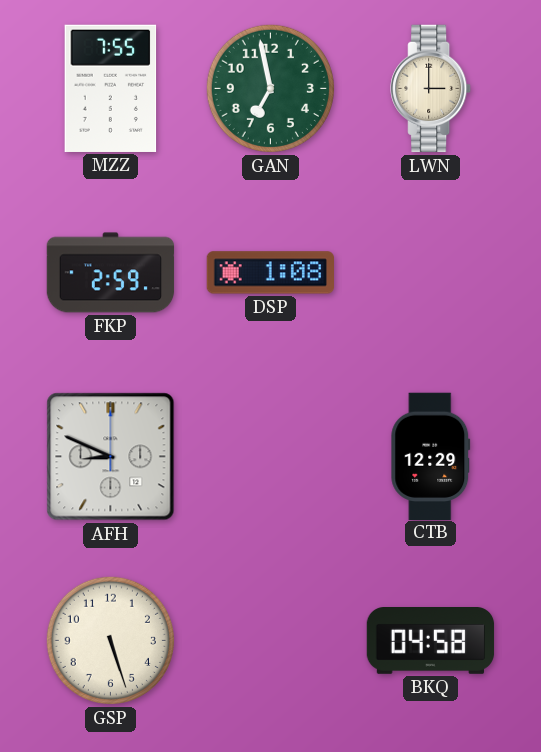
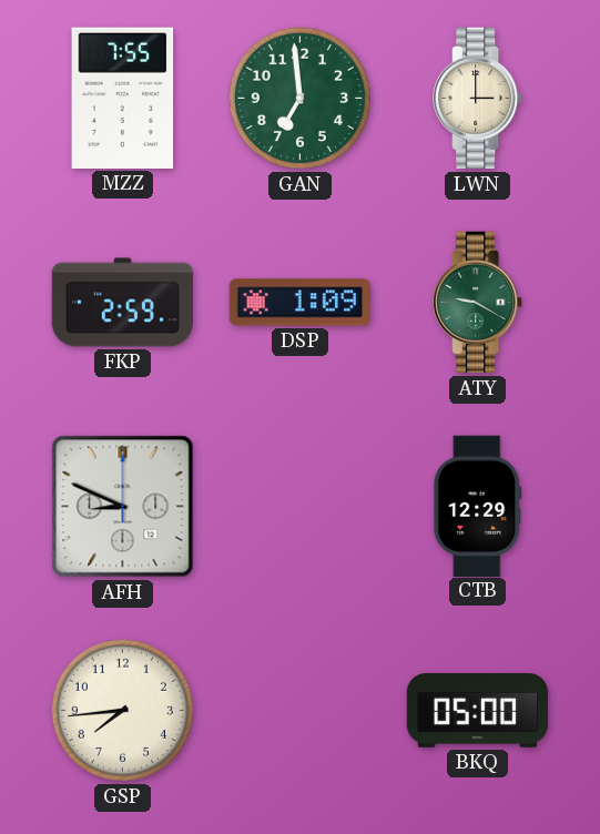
GAN: 6:58 -> 6:59 (299, 98)
DSP: 1:08 -> 1:09 (299, 303)
ATY: none -> 9:20 (478, 303)
GSP: 5:27 -> 7:44 (122, 710)
BKQ: 04:58 -> 05:00 (478, 711)
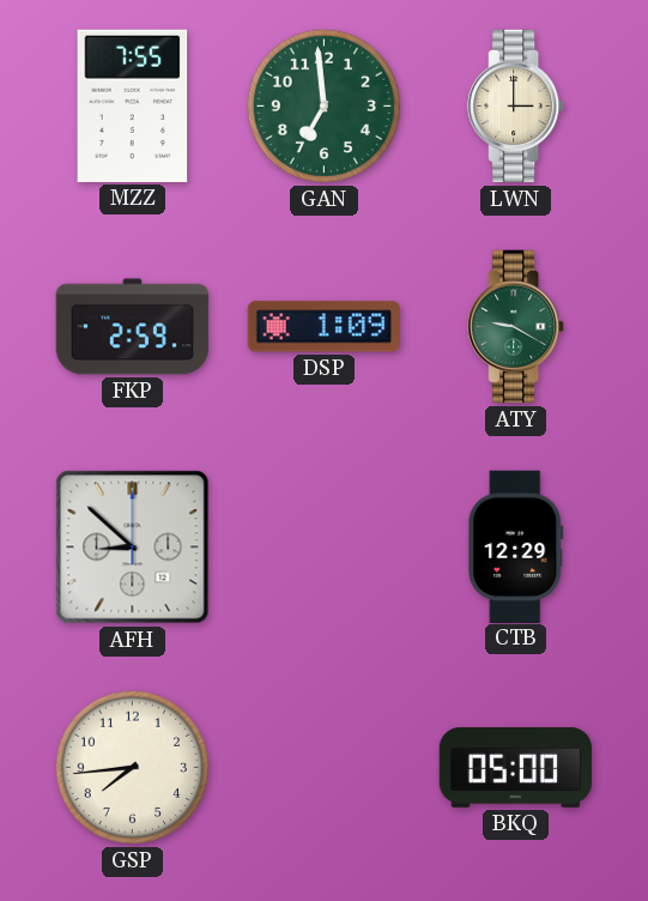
AFH: 8:49 -> 8:52 (133, 548)
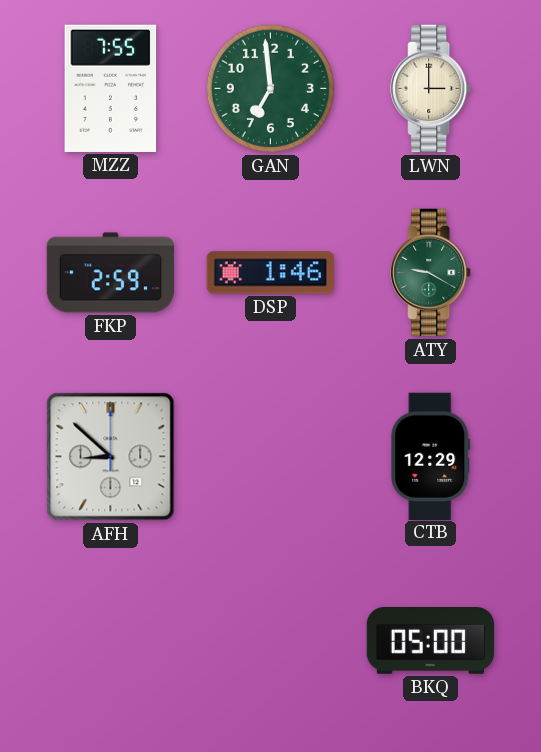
DSP: 1:09 -> 1:46 (270, 273)
GSP: 7:44 -> none (132, 767)
